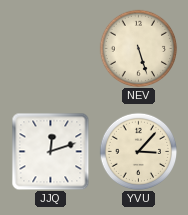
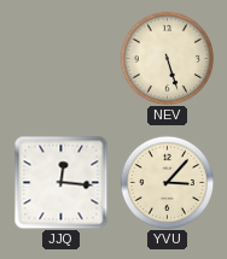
JJQ: 12:12 -> 12:16 (60, 182)
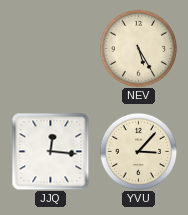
NEV: 5:27 -> 5:25 (138, 48)
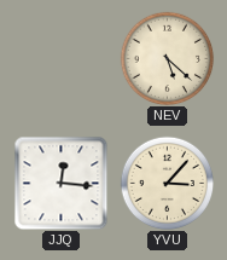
NEV: 5:25 -> 5:22 (167, 58)
